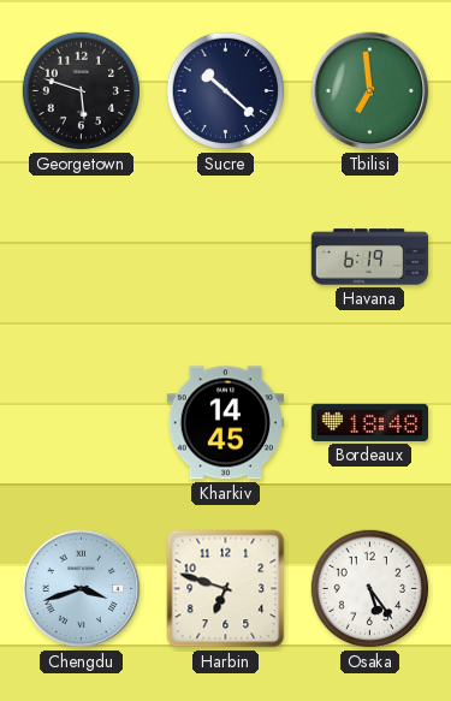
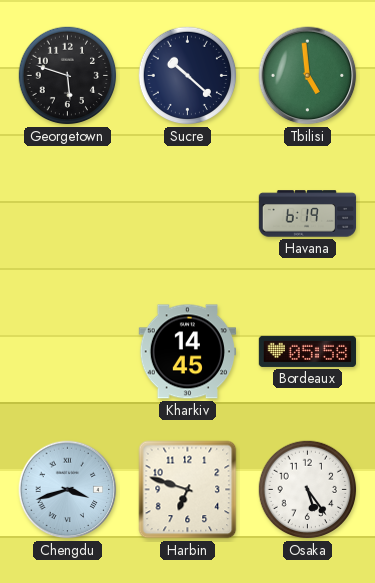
Tbilisi: 6:59 -> 4:59 (308, 76)
Bordeaux: 18:48 -> 05:58 (307, 351)
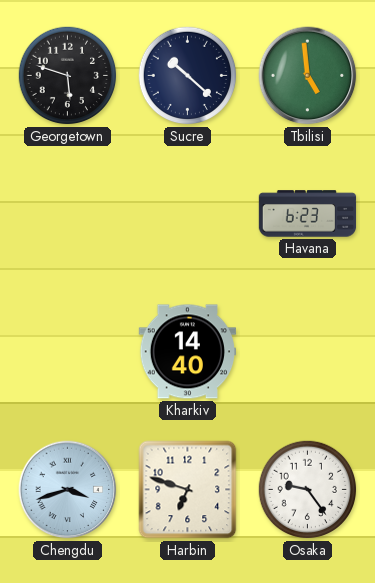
Havana: 6:19 -> 6:23 (308, 214)
Kharkiv: 14:45 -> 14:40 (187, 352)
Bordeaux: 05:58 -> none (307, 351)
Osaka: 5:24 -> 9:24 (308, 490)
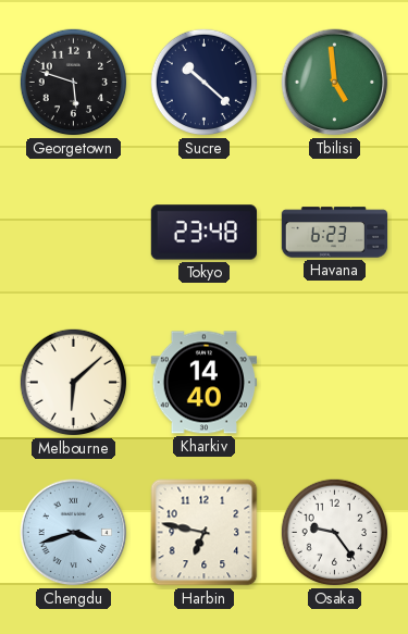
Tokyo: none -> 23:48 (203, 233)
Melbourne: none -> 6:08 (74, 383)
Harbin: 6:48 -> 6:47 (205, 533)
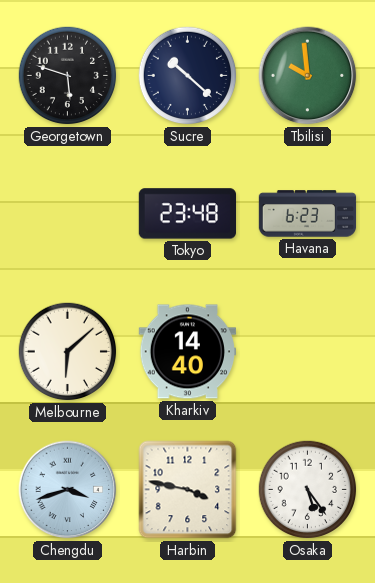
Tbilisi: 4:59 -> 9:59 (308, 76)
Harbin: 6:47 -> 3:47 (188, 490)
Osaka: 9:24 -> 5:24 (308, 490)
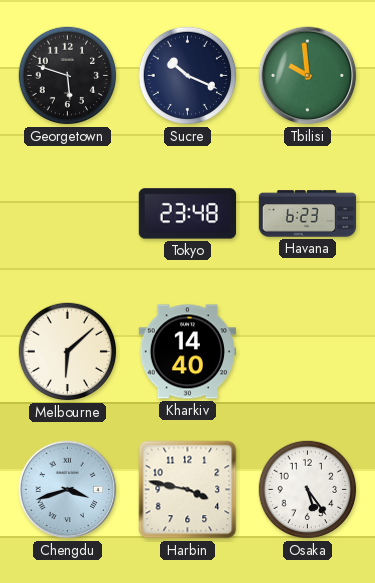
Sucre: 10:22 -> 10:19 (188, 76)
